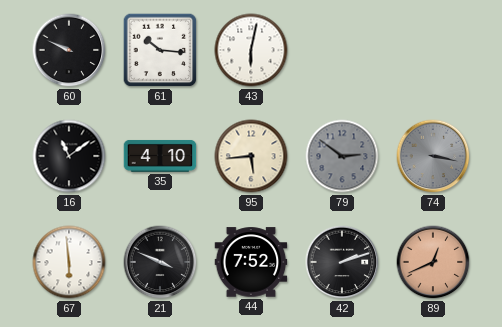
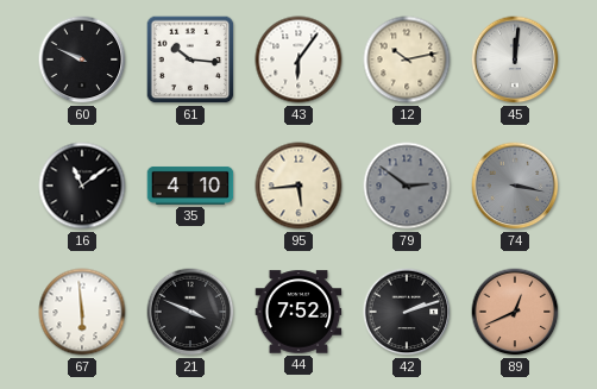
43: 6:02 -> 6:06 (298, 59)
12: none -> 10:13 (407, 59)
45: none -> 12:01 (515, 59)
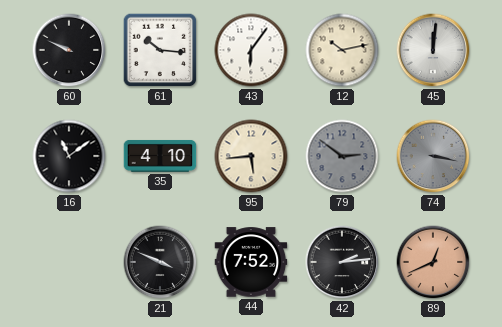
67: 5:59 -> none (82, 312)
42: 2:12 -> 2:14 (342, 262)
